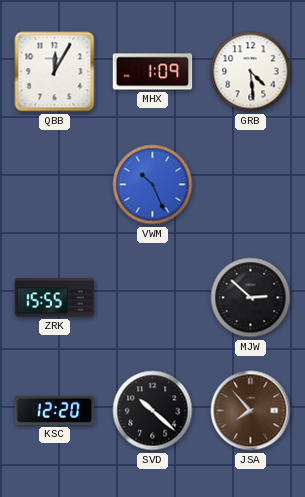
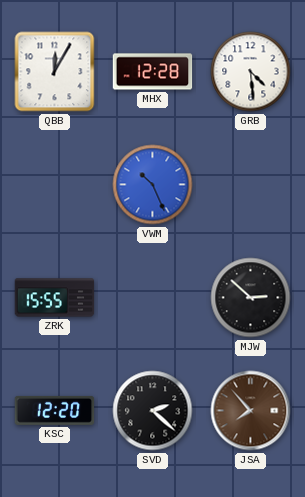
MHX: 1:09 -> 12:28 (153, 72)
SVD: 10:22 -> 2:22 (153, 411)
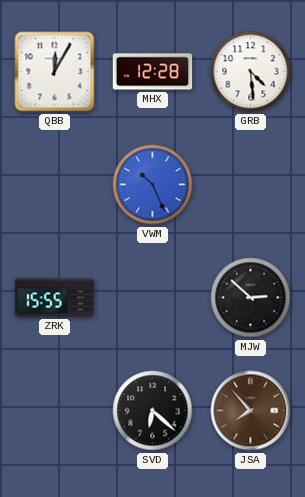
KSC: 12:20 -> none (55, 410)
SVD: 2:22 -> 6:22 (153, 411)
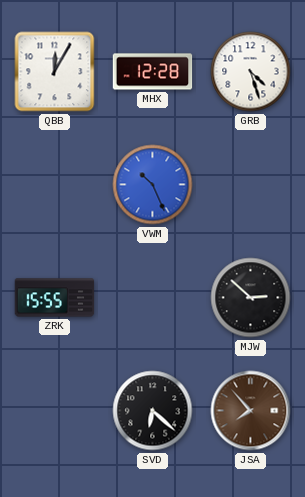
GRB: 4:29 -> 4:27 (251, 72)
